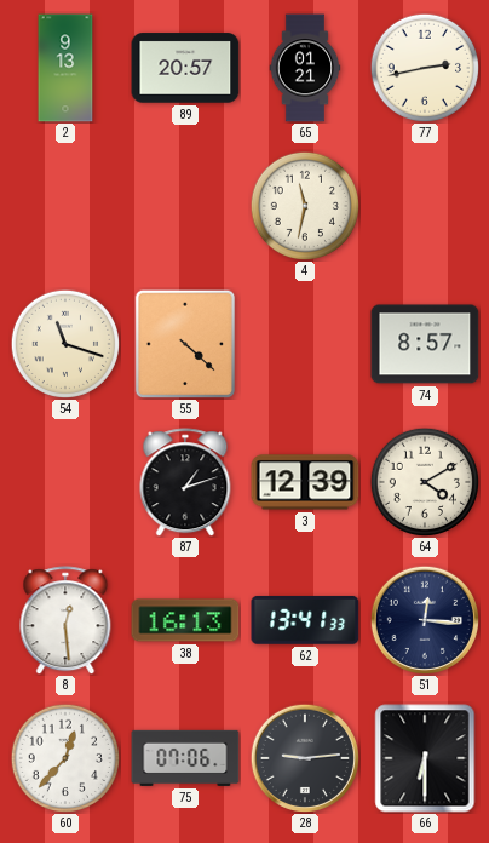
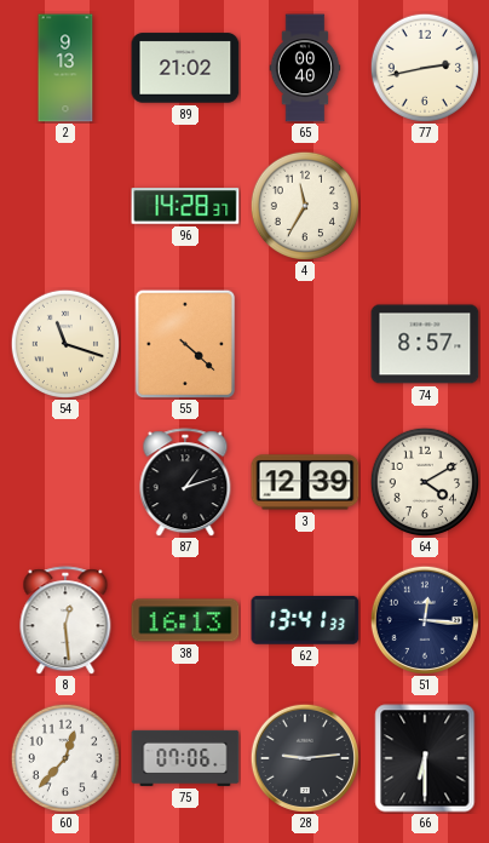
89: 20:57 -> 21:02 (185, 68)
65: 01:21 -> 00:40 (305, 68)
96: none -> 14:28 (185, 206)
4: 11:32 -> 11:35 (304, 205)
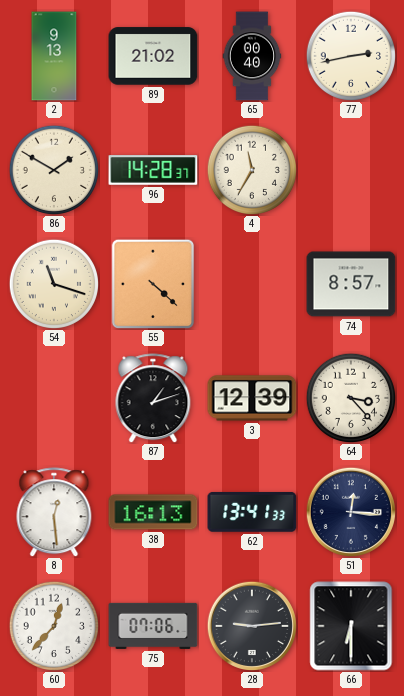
86: none -> 1:50 (53, 169)
64: 4:10 -> 3:23 (350, 397)
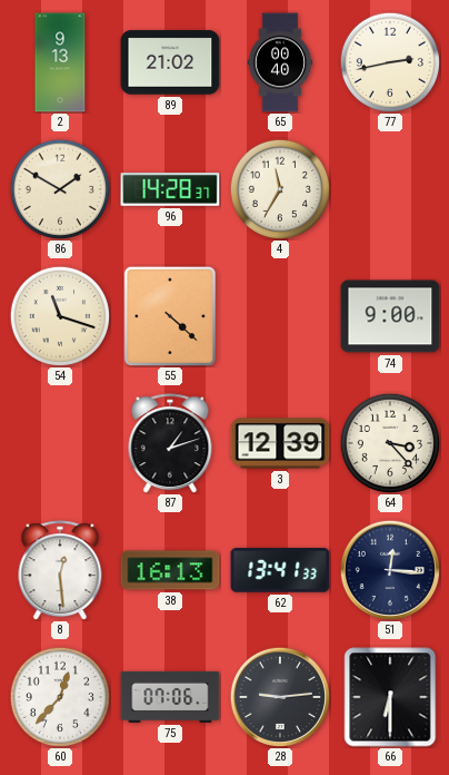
74: 8:57 -> 9:00 (390, 316)
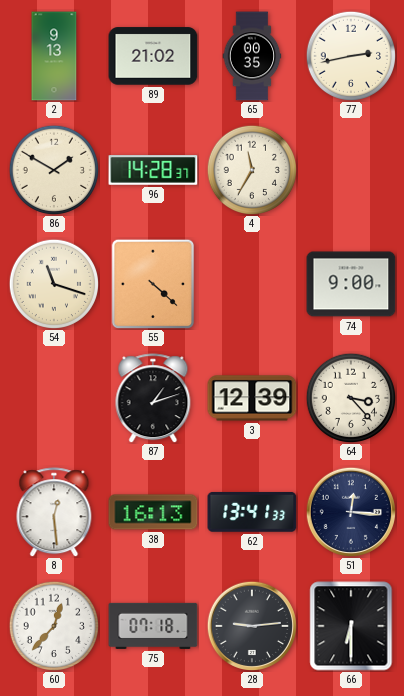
65: 00:40 -> 00:35 (252, 56)
75: 07:06 -> 07:18 (153, 626)
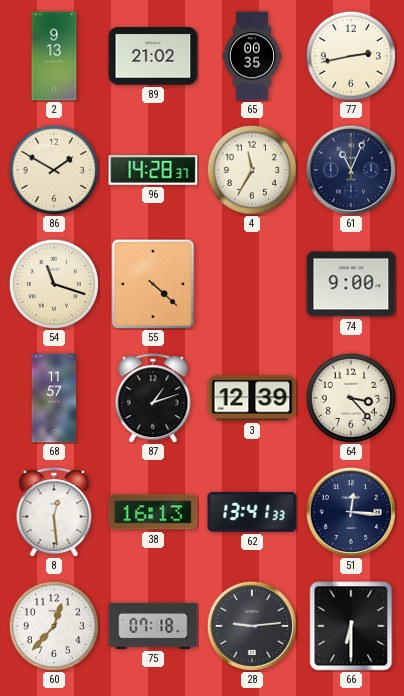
61: none -> 11:04 (350, 169)
68: none -> 11:57 (54, 398)
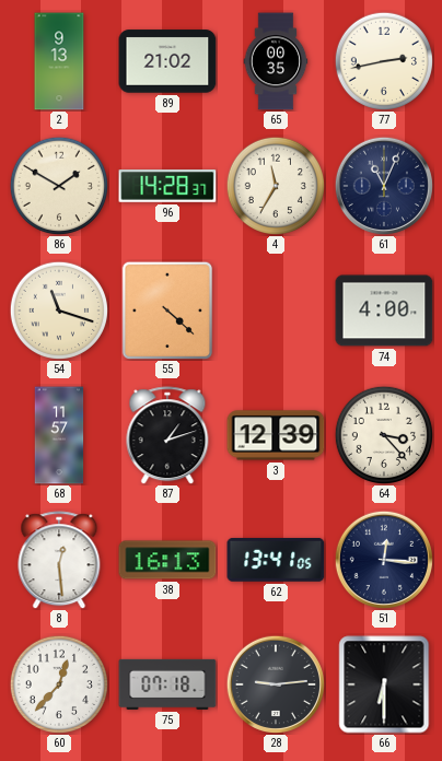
74: 9:00 -> 4:00 (384, 311)
62: 13:41:33 -> 13:41:05 (276, 560)
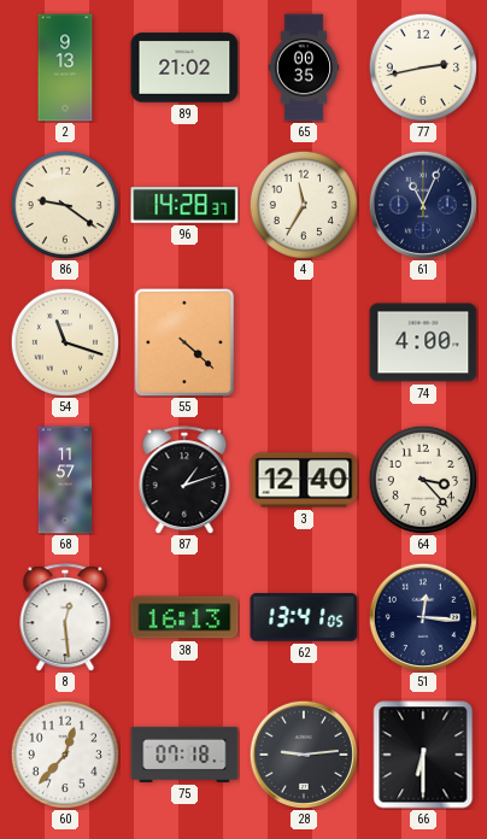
86: 1:50 -> 9:21 (64, 204)
3: 12:39 -> 12:40 (304, 480)
